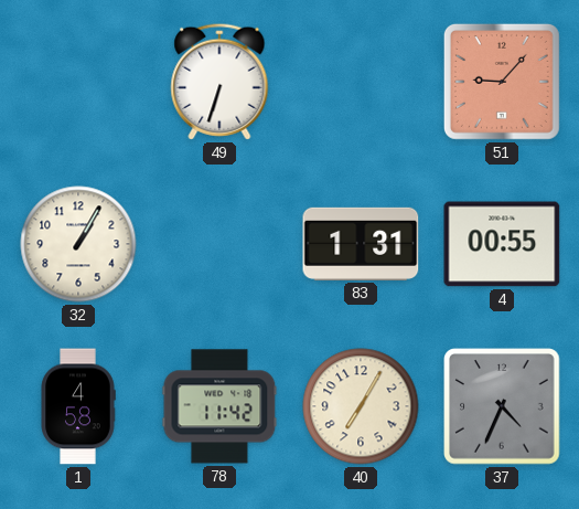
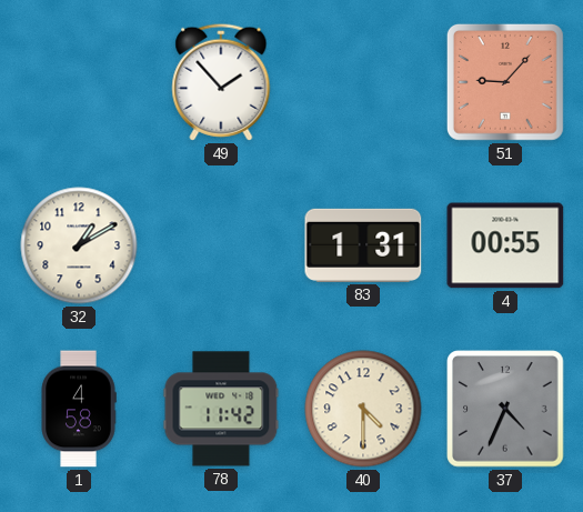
49: 6:33 -> 1:53 (221, 82)
32: 1:05 -> 1:10 (79, 245)
40: 7:05 -> 4:30 (363, 409)
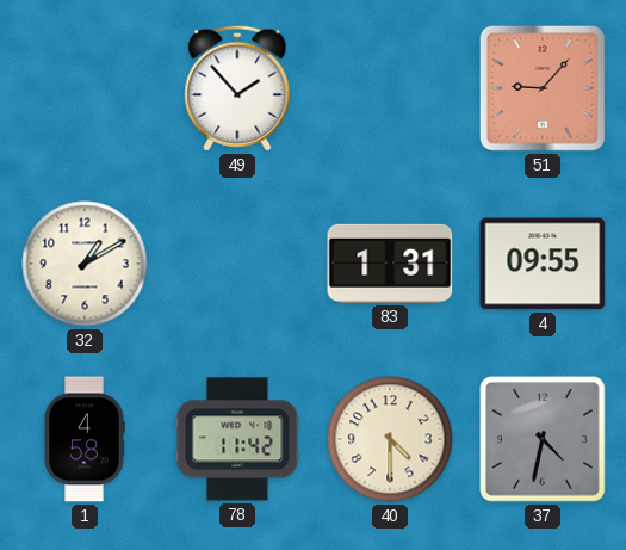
4: 00:55 -> 09:55 (543, 264)
37: 4:34 -> 4:32 (543, 439)
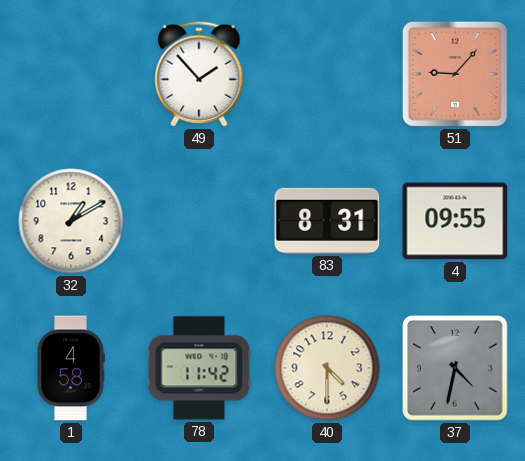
83: 1:31 -> 8:31 (327, 221)
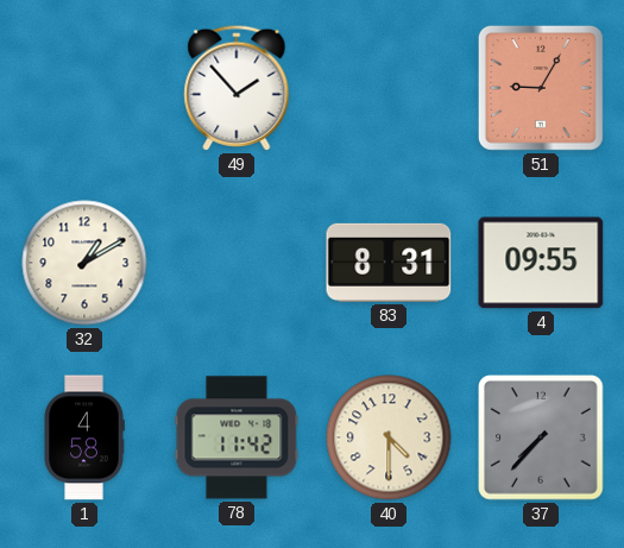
51: 9:07 -> 9:05 (541, 88)
37: 4:32 -> 7:37 (541, 437)
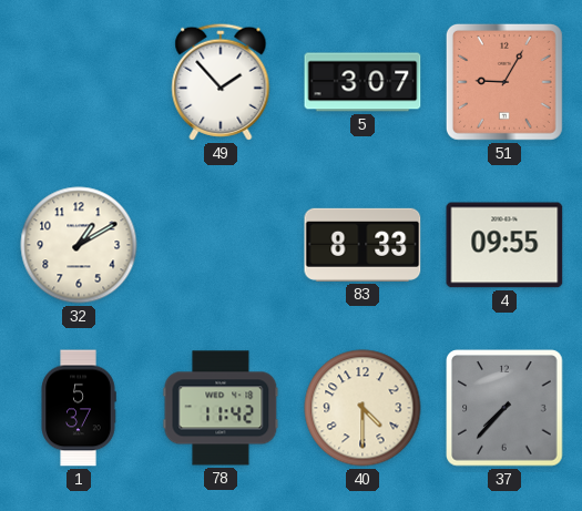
5: none -> 3:07 (363, 82)
83: 8:31 -> 8:33 (363, 245)
1: 4:58 -> 5:37 (79, 408)
